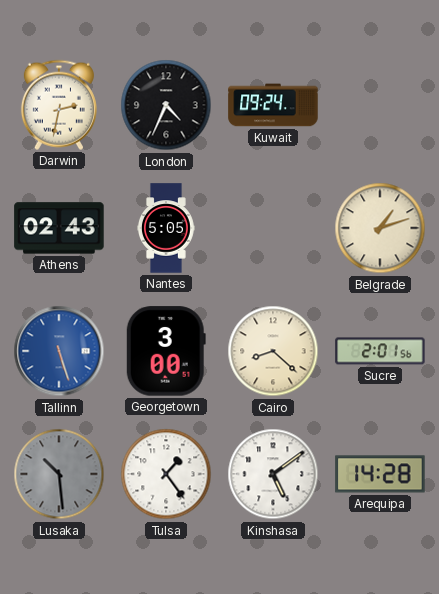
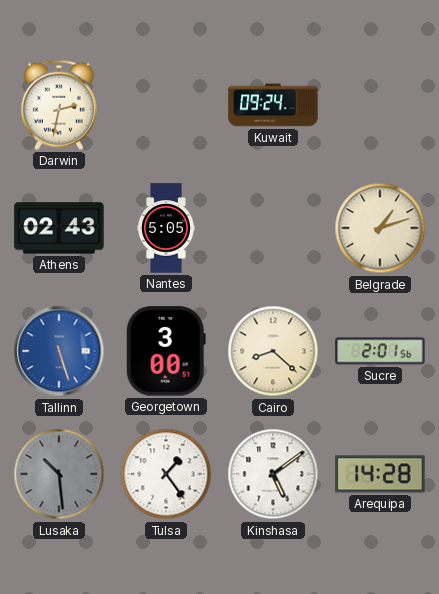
London: 4:34 -> none (166, 105)
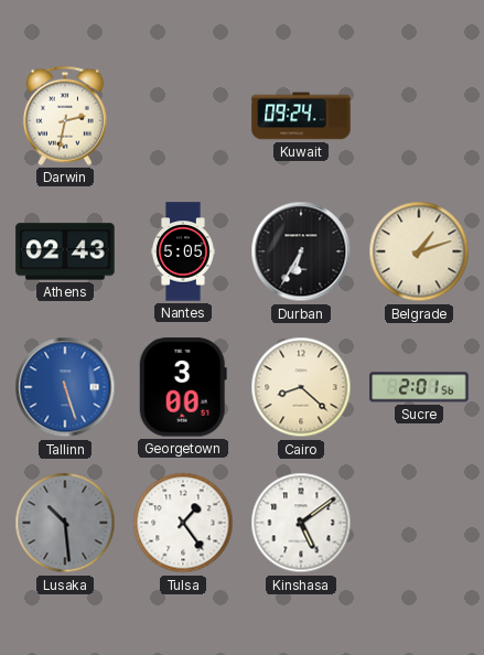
Durban: none -> 6:35 (301, 251)
Arequipa: 14:28 -> none (380, 474)
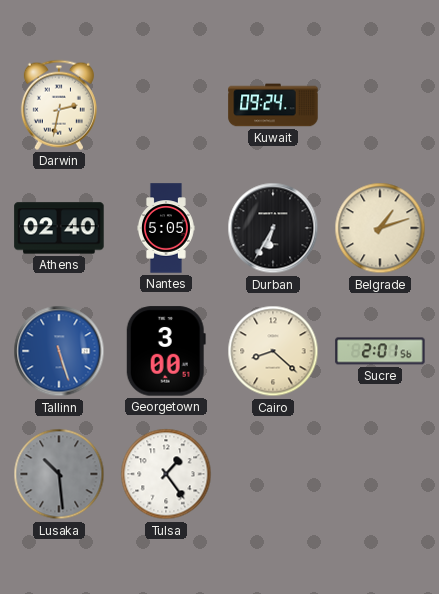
Athens: 02:43 -> 02:40 (59, 228)
Kinshasa: 5:09 -> none (301, 523)
